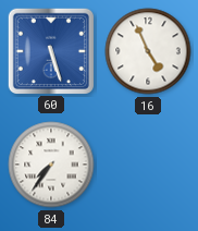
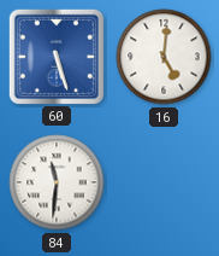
16: 4:56 -> 5:01 (164, 57)
84: 7:36 -> 11:31 (57, 182)
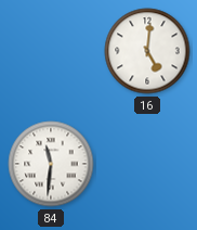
60: 5:27 -> none (55, 56)
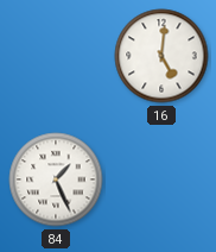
84: 11:31 -> 1:26 (56, 179)
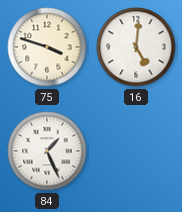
75: none -> 3:48 (47, 47)
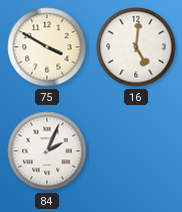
75: 3:48 -> 3:50 (47, 47)
84: 1:26 -> 2:04 (47, 151)
